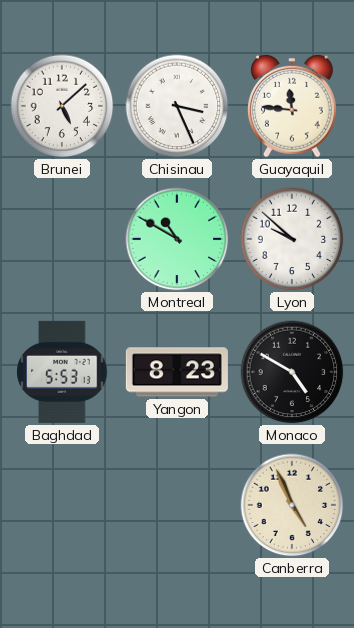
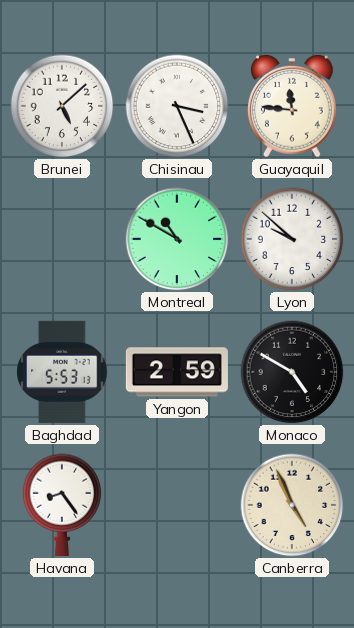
Yangon: 8:23 -> 2:59 (177, 372)
Havana: none -> 8:24 (62, 505)
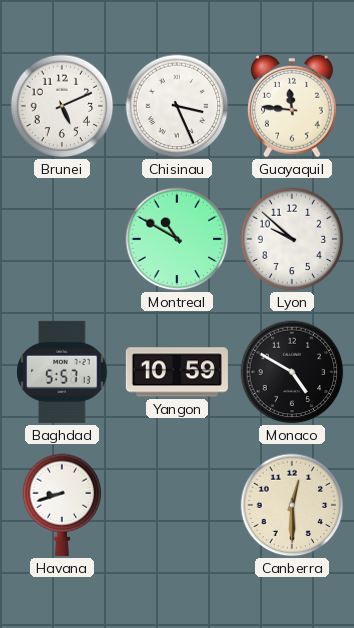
Brunei: 5:08 -> 5:11 (62, 106)
Baghdad: 5:53 -> 5:57 (62, 372)
Yangon: 2:59 -> 10:59 (177, 372)
Havana: 8:24 -> 8:42 (62, 505)
Canberra: 4:56 -> 12:30 (292, 505)
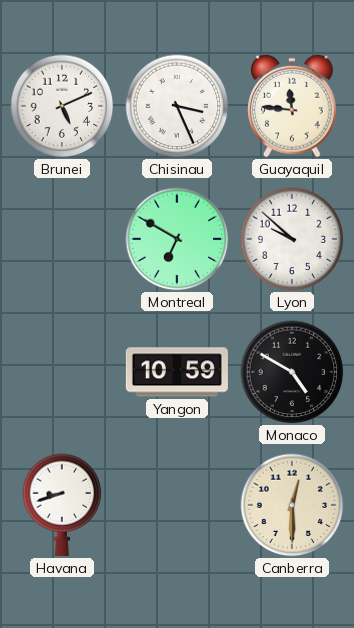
Montreal: 10:50 -> 6:50 (177, 239)
Baghdad: 5:57 -> none (62, 372)
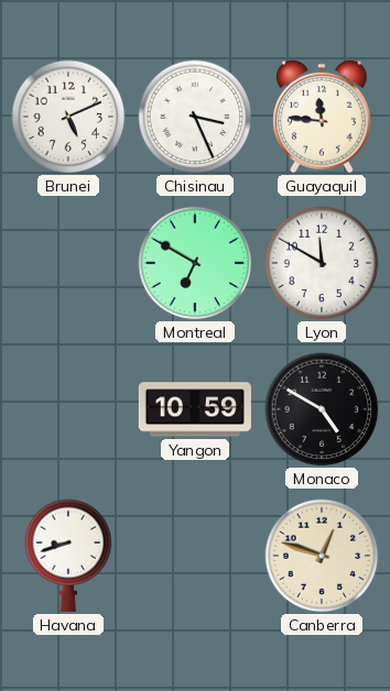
Lyon: 9:52 -> 11:50 (322, 263)
Canberra: 12:30 -> 12:48 (322, 556)
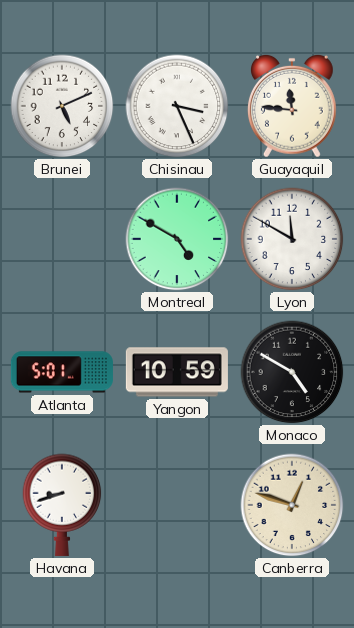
Montreal: 6:50 -> 4:50 (177, 239)
Atlanta: none -> 5:01 (62, 372)
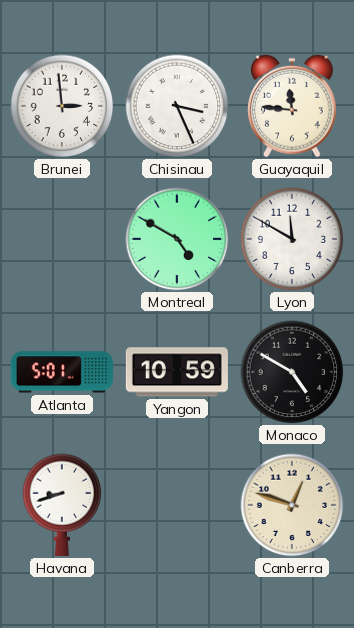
Brunei: 5:11 -> 2:59 (62, 106)
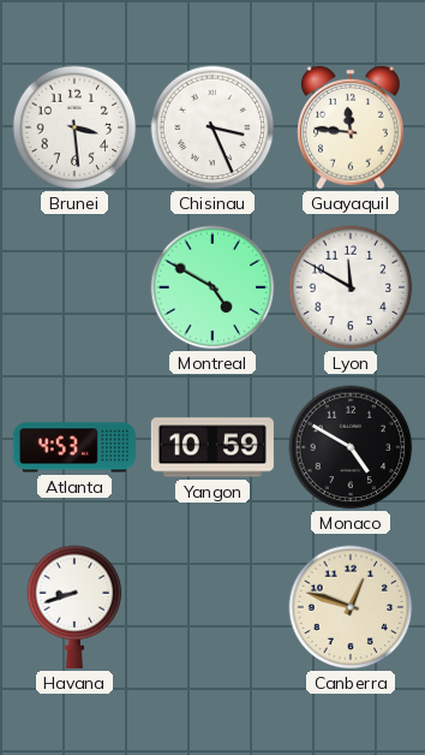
Brunei: 2:59 -> 3:29 (74, 127)
Atlanta: 5:01 -> 4:53 (74, 447)
